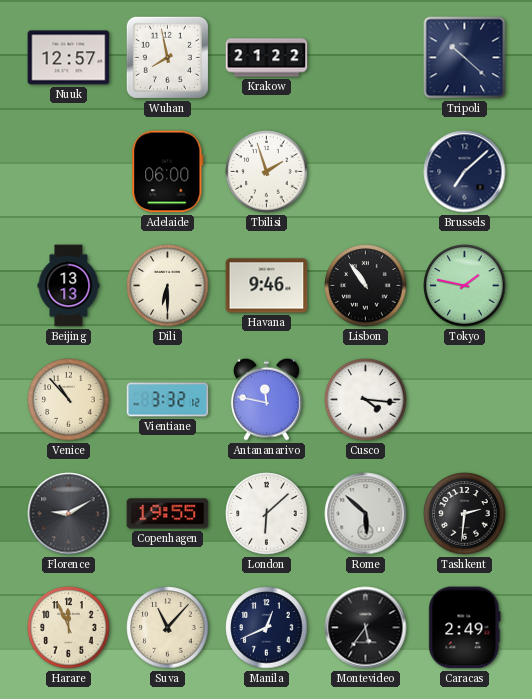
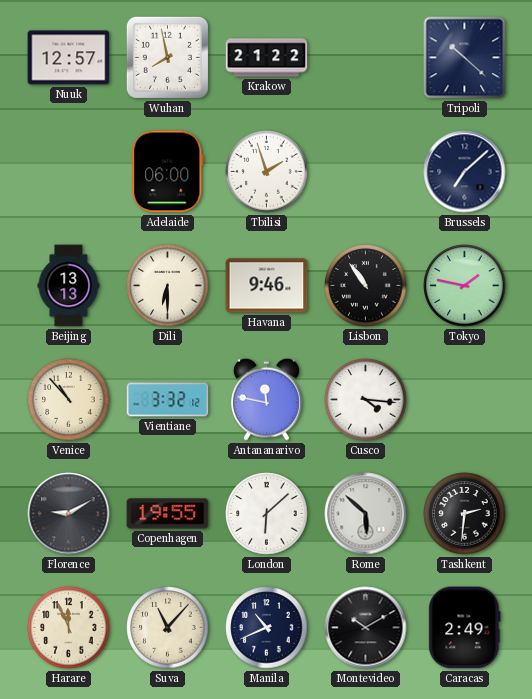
Manila: 12:41 -> 10:41 (267, 628)
Montevideo: 5:36 -> 10:10 (366, 628)
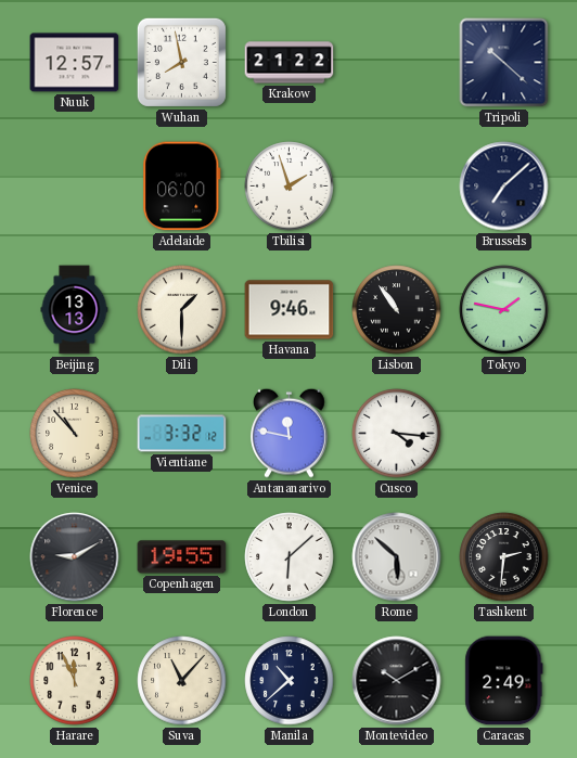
Dili: 6:30 -> 1:30 (182, 310)
Manila: 10:41 -> 10:38 (290, 681)
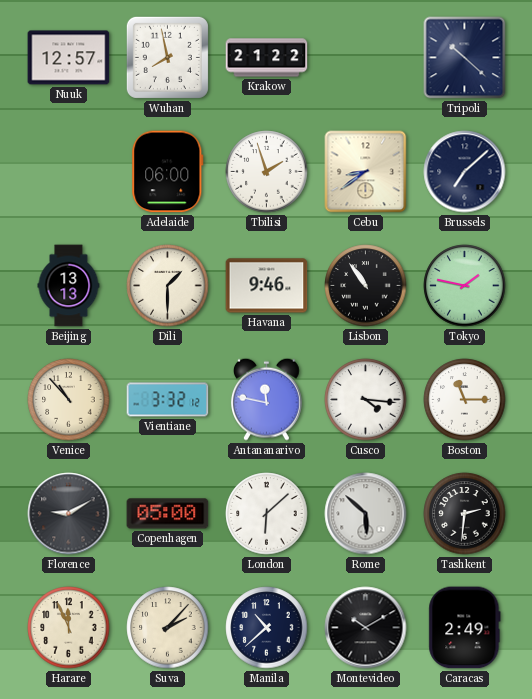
Cebu: none -> 8:39 (366, 172)
Boston: none -> 11:15 (465, 400)
Copenhagen: 19:55 -> 05:00 (168, 514)
Suva: 11:07 -> 2:07 (168, 628)
